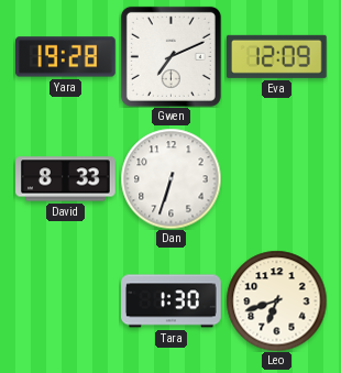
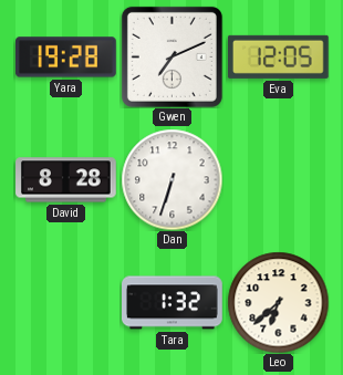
Eva: 12:09 -> 12:05 (278, 56)
David: 8:33 -> 8:28 (66, 180)
Tara: 1:30 -> 1:32 (173, 303)
Leo: 6:42 -> 6:38 (278, 302)
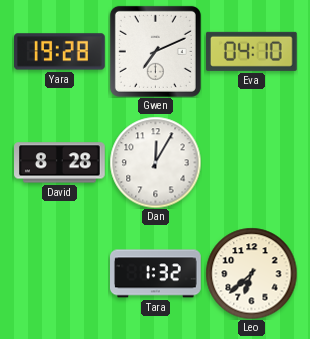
Eva: 12:05 -> 04:10 (251, 51)
Dan: 6:33 -> 12:05 (155, 162)
